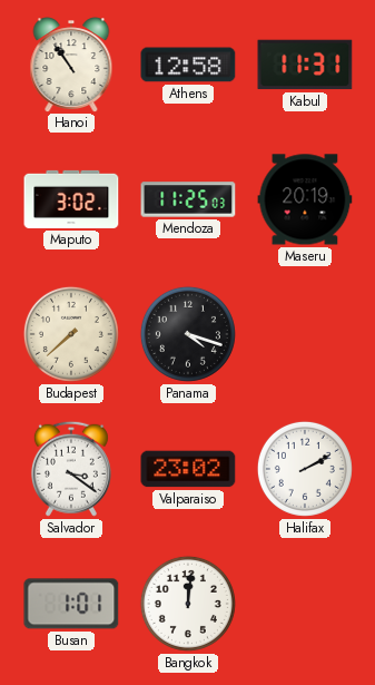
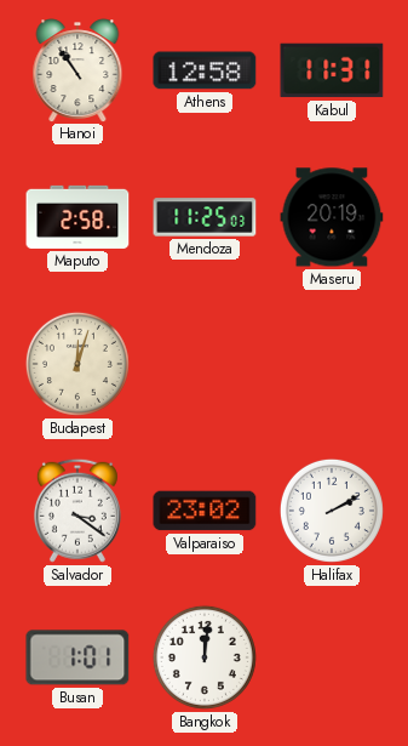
Maputo: 3:02 -> 2:58 (77, 217)
Budapest: 7:38 -> 12:03 (77, 364)
Panama: 4:18 -> none (188, 334)
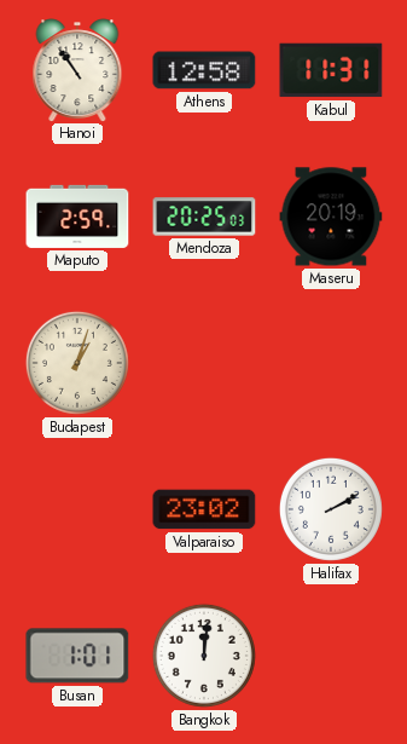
Maputo: 2:58 -> 2:59 (77, 217)
Mendoza: 11:25 -> 20:25 (204, 217)
Budapest: 12:03 -> 1:03 (77, 363)
Salvador: 3:21 -> none (77, 511)
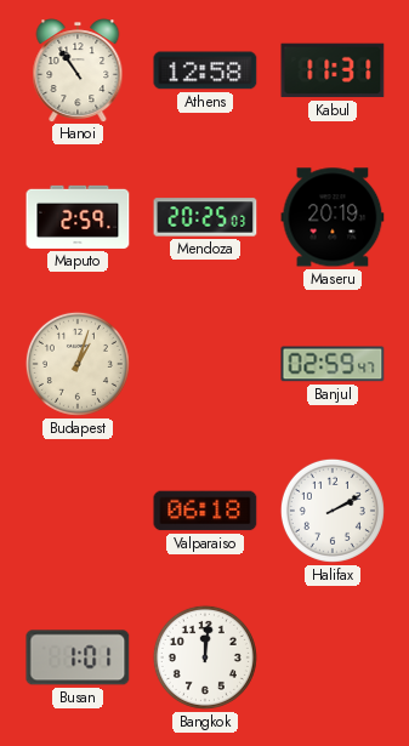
Banjul: none -> 02:59 (333, 364)
Valparaiso: 23:02 -> 06:18 (205, 511)
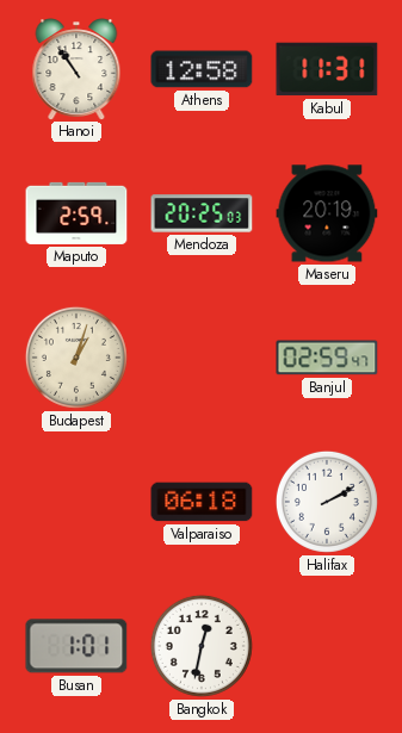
Bangkok: 12:01 -> 12:32 (202, 646)
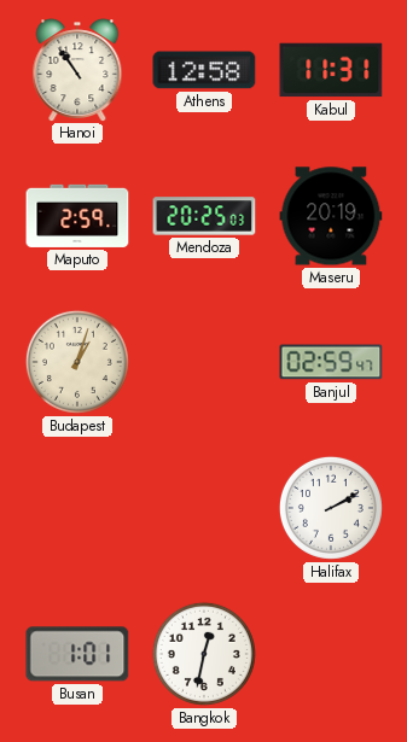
Valparaiso: 06:18 -> none (202, 502)
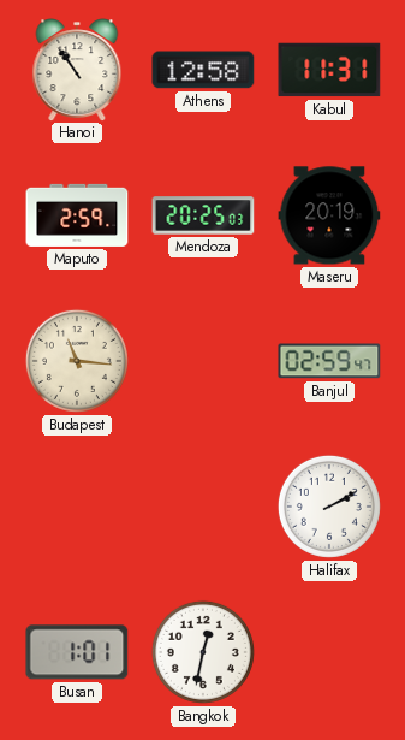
Budapest: 1:03 -> 11:16 (77, 361)
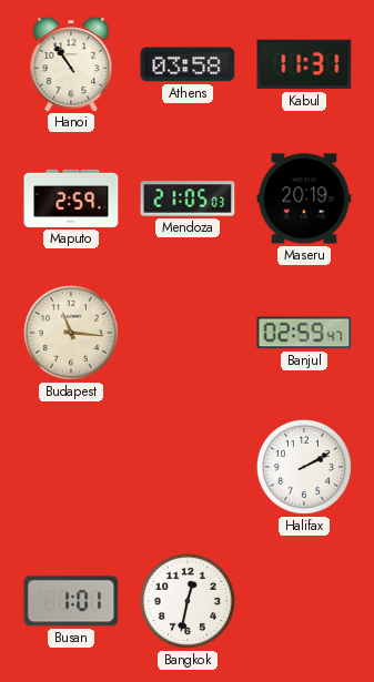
Athens: 12:58 -> 03:58 (188, 64)
Mendoza: 20:25 -> 21:05 (188, 199)
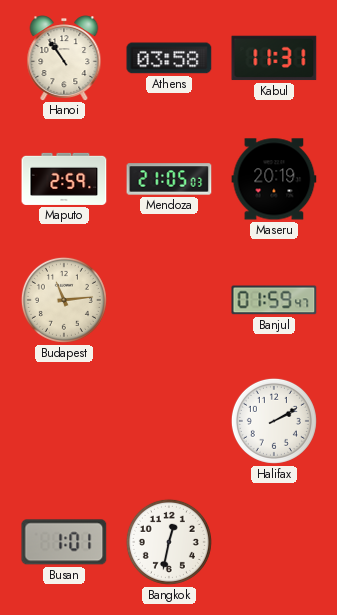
Budapest: 11:16 -> 11:14 (64, 300)
Banjul: 02:59 -> 01:59 (274, 300)
